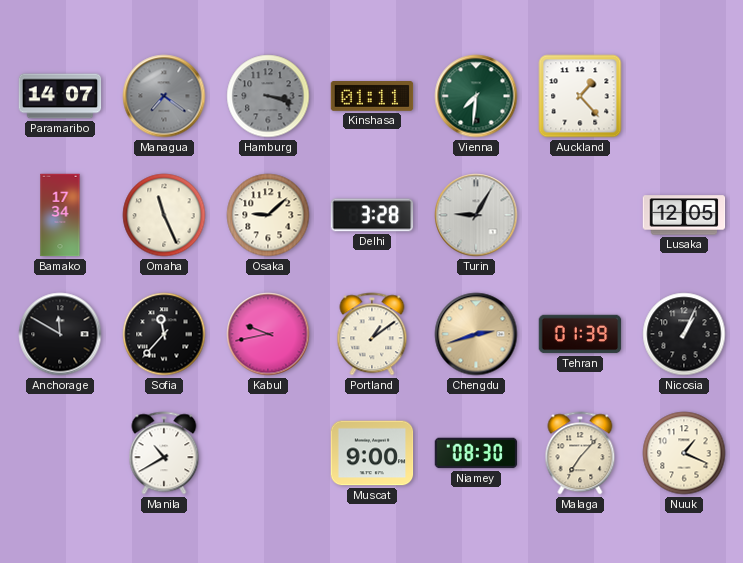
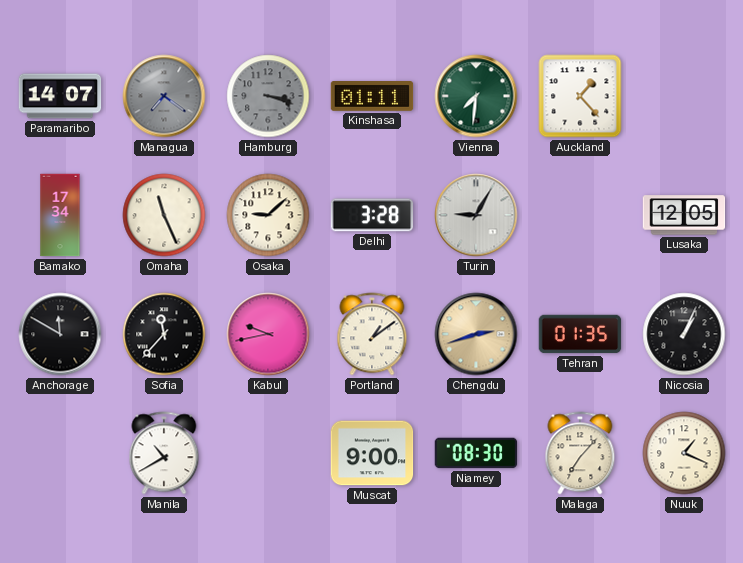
Tehran: 01:39 -> 01:35 (580, 334)
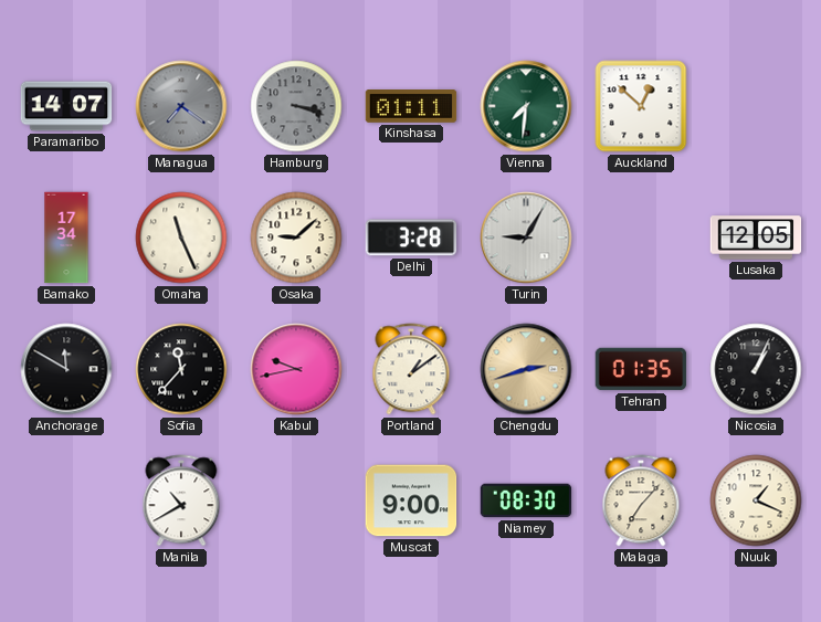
Auckland: 1:23 -> 12:52 (641, 106)
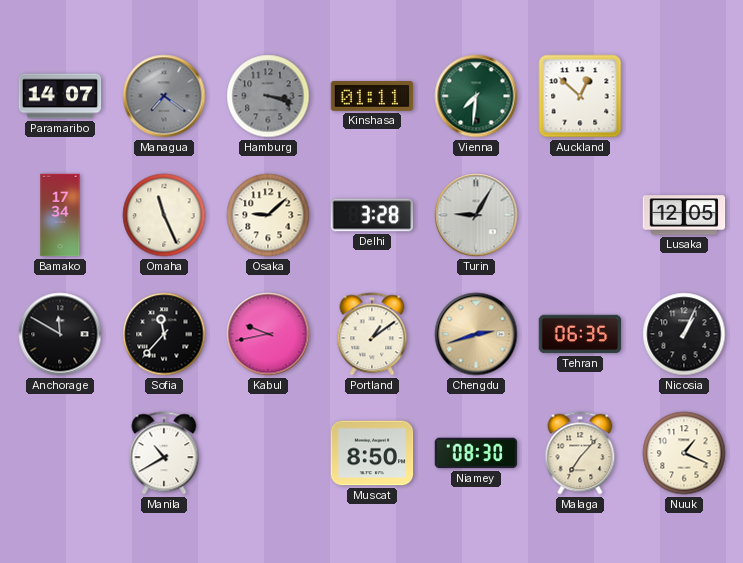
Tehran: 01:35 -> 06:35 (580, 334)
Muscat: 9:00 -> 8:50 (372, 453)
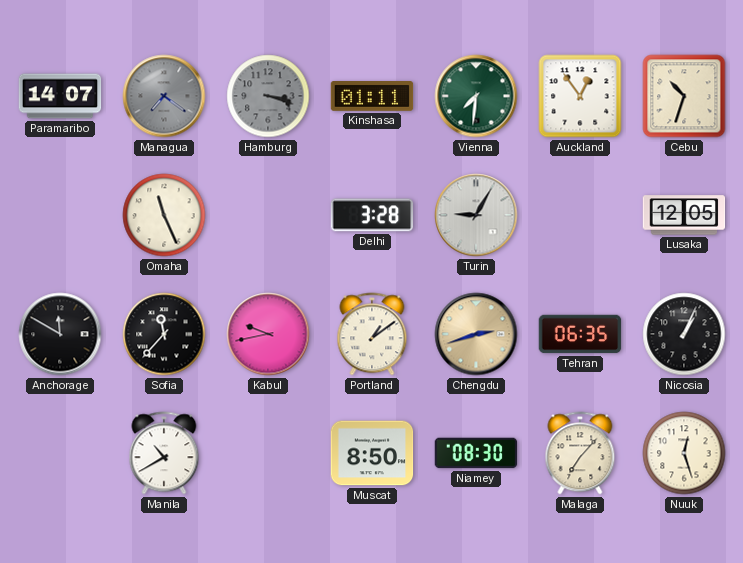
Auckland: 12:52 -> 12:54 (580, 96)
Cebu: none -> 10:33 (684, 96)
Bamako: 17:34 -> none (60, 215)
Osaka: 9:08 -> none (268, 215)
Nuuk: 1:19 -> 12:27 (684, 453)
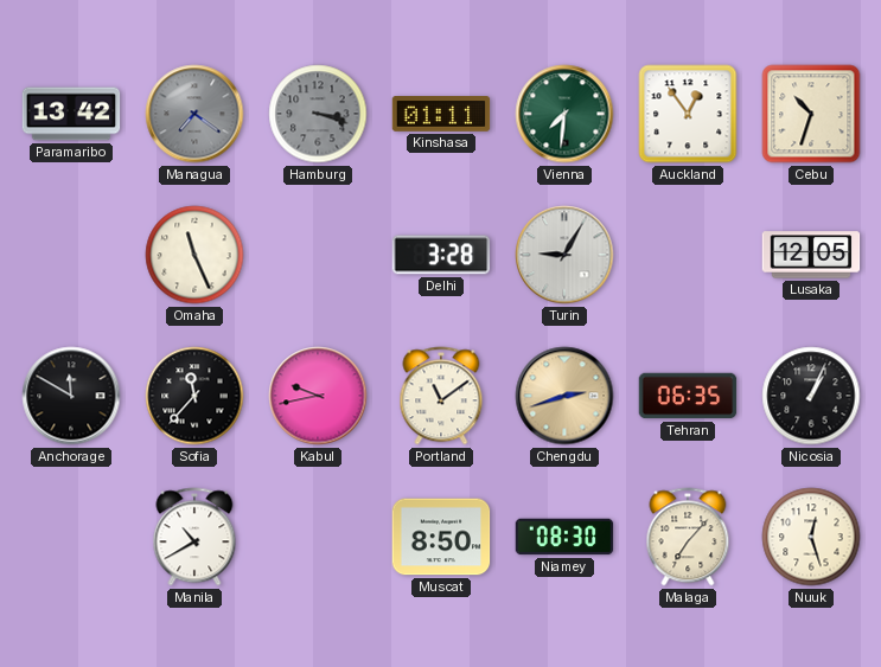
Paramaribo: 14:07 -> 13:42 (71, 114)
Portland: 1:09 -> 11:09 (441, 396)
